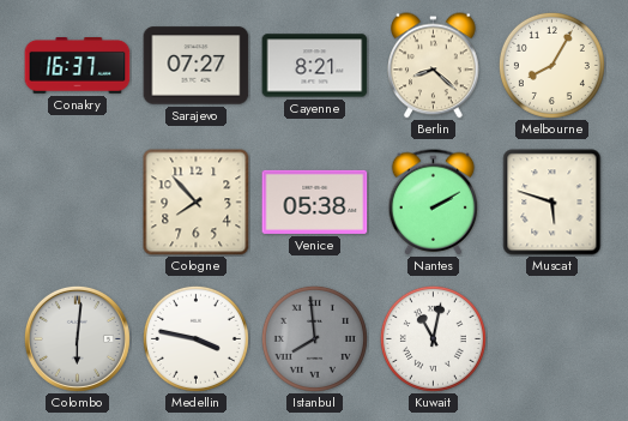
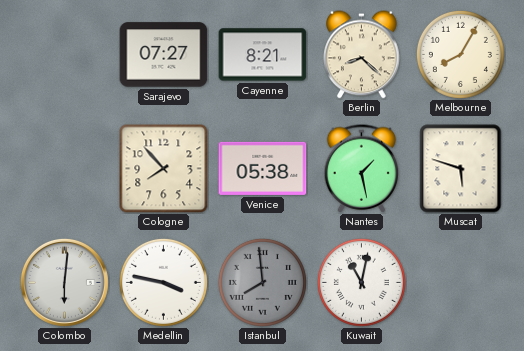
Conakry: 16:37 -> none (78, 66)
Nantes: 2:10 -> 1:28 (362, 169)
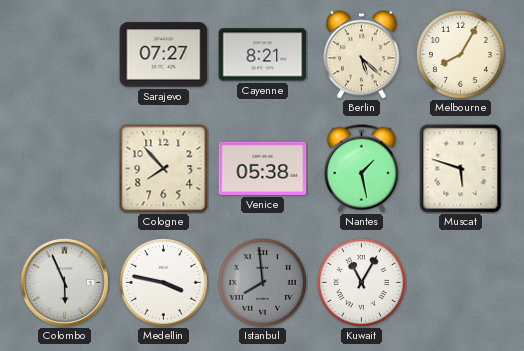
Berlin: 8:22 -> 5:22 (362, 55)
Colombo: 6:01 -> 5:56 (64, 282)
Kuwait: 11:02 -> 11:05 (361, 282)
